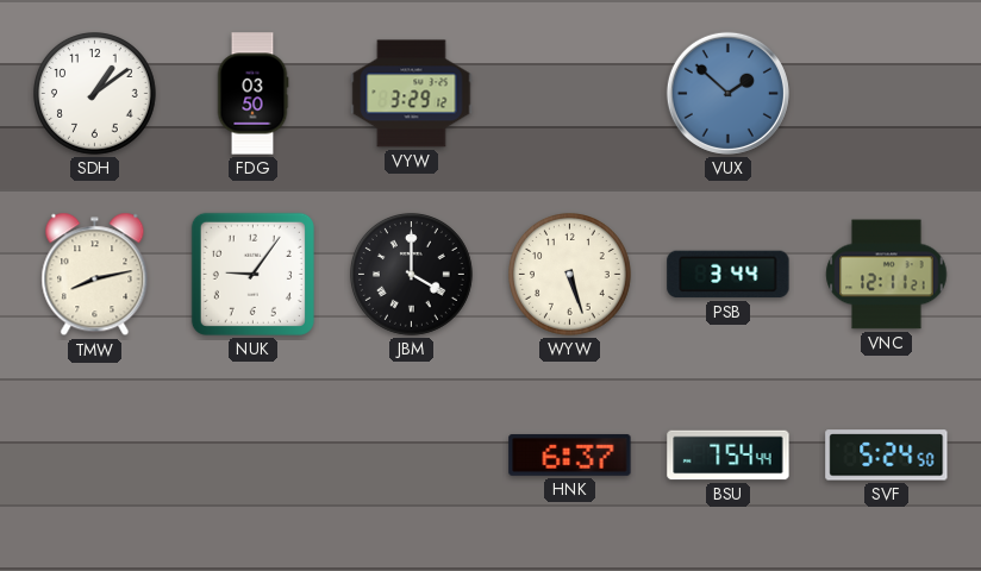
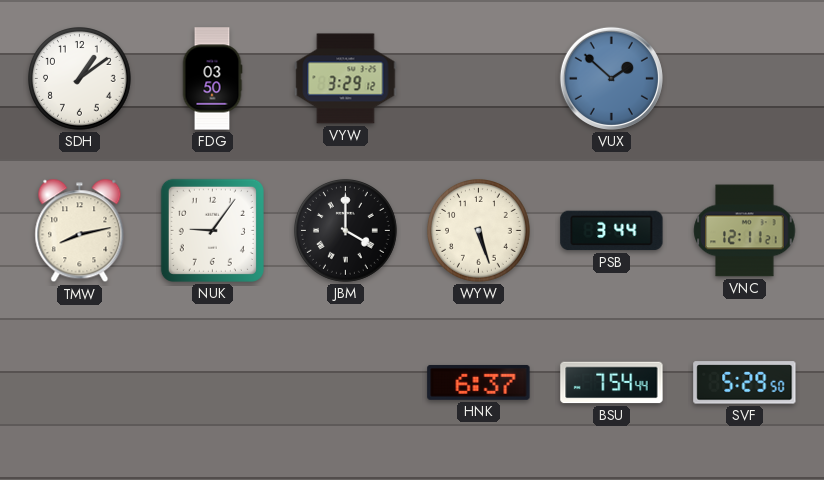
SVF: 5:24 -> 5:29 (745, 383)
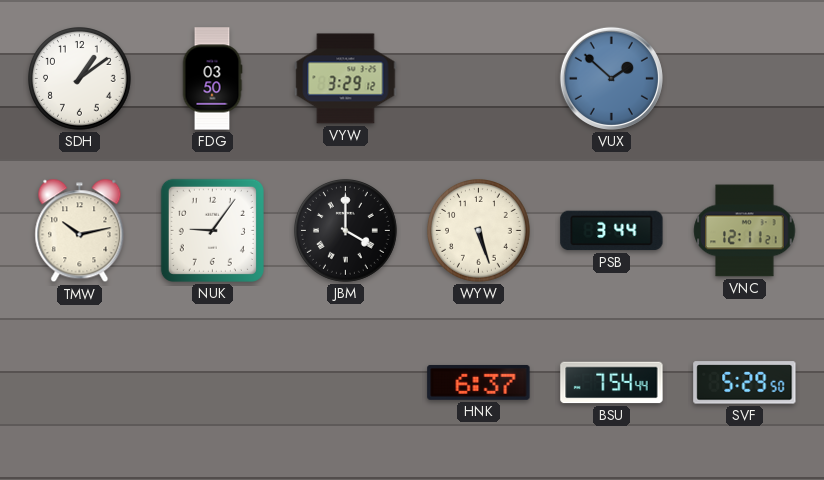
TMW: 8:13 -> 10:13 (80, 231)
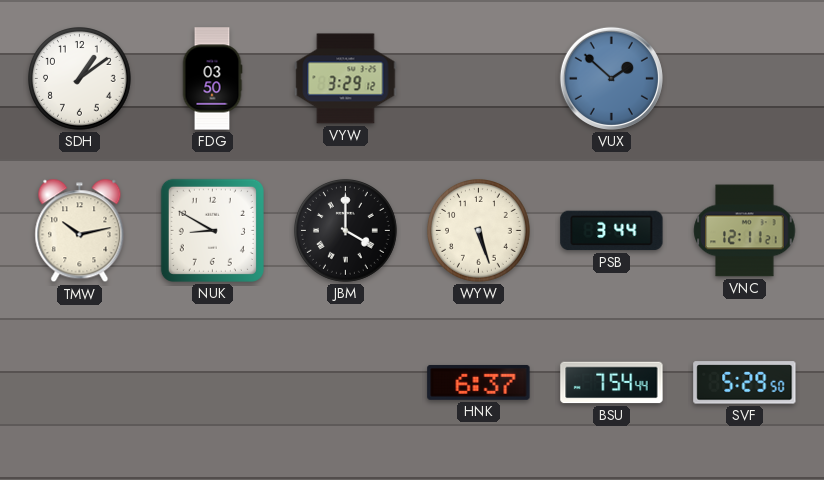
NUK: 9:06 -> 8:50 (212, 230)
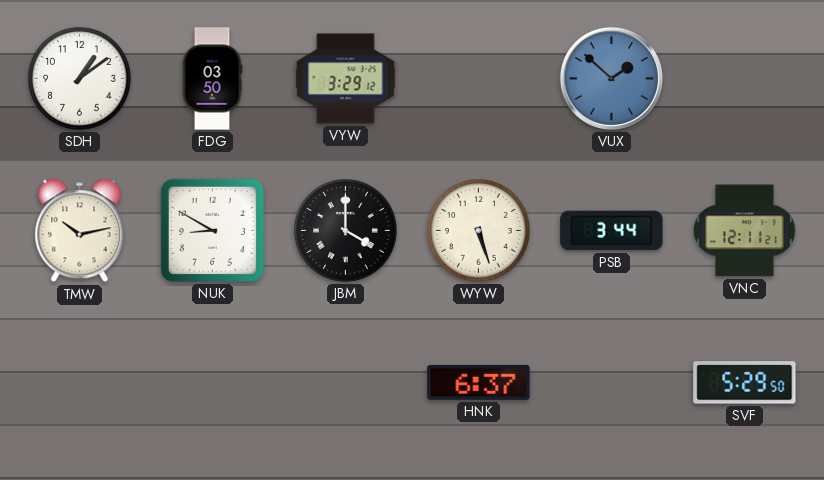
BSU: 7:54 -> none (612, 383)
